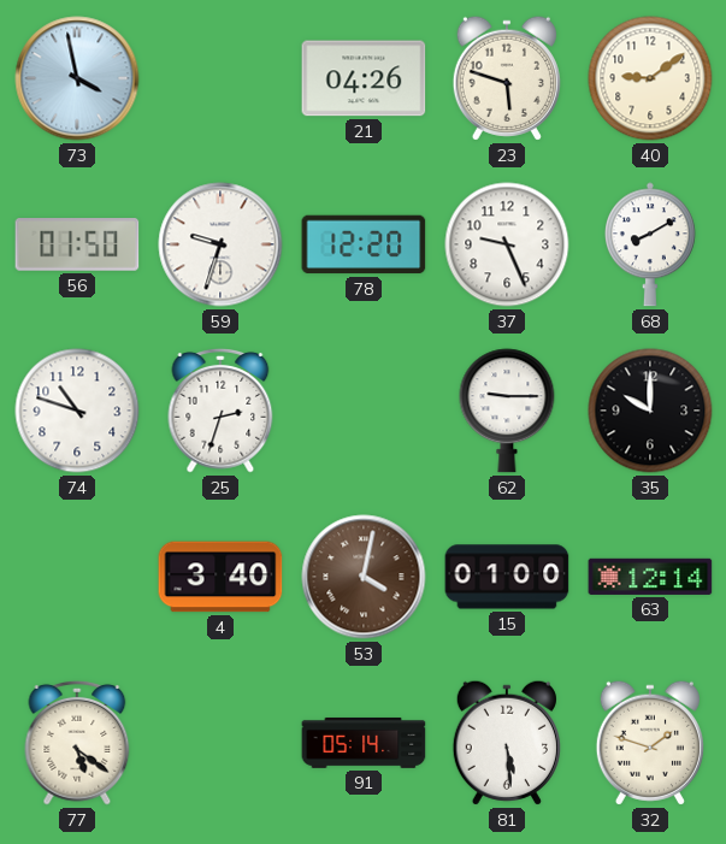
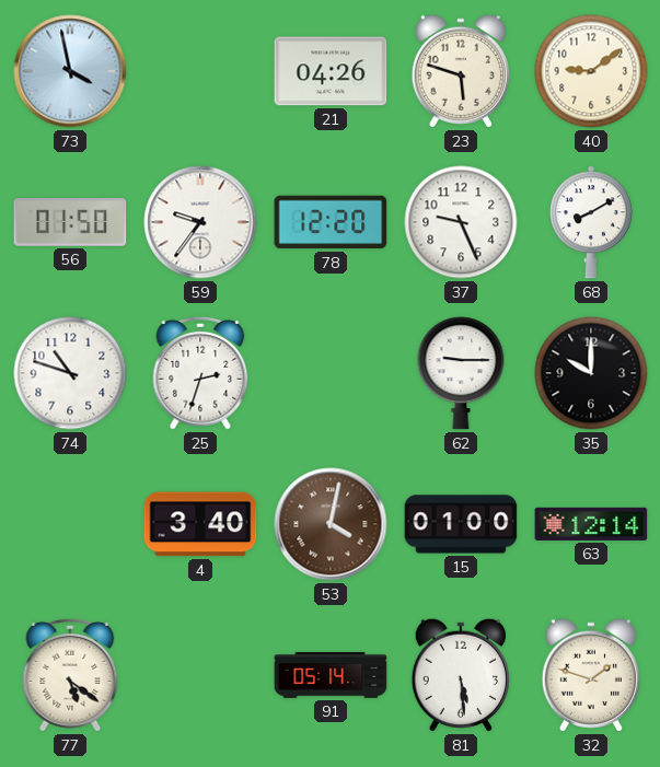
59: 9:33 -> 9:36 (200, 222)
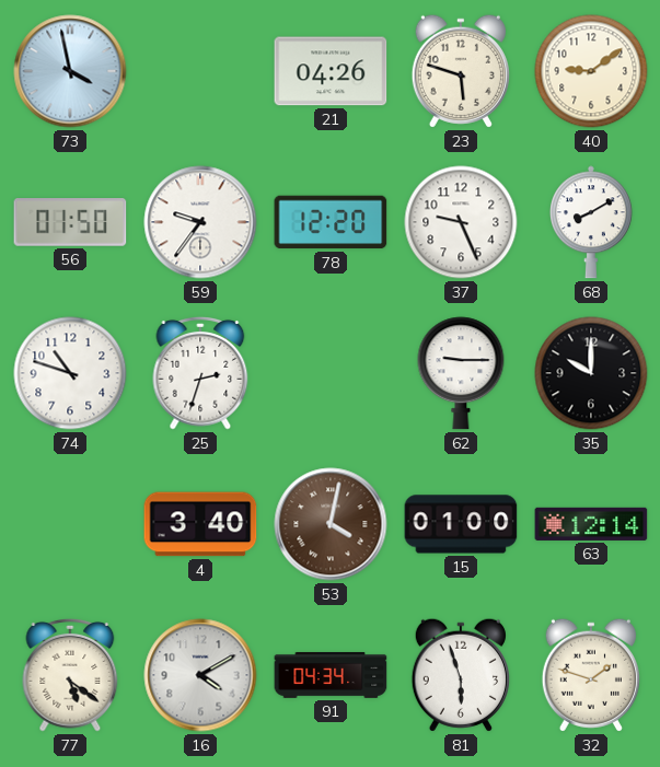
16: none -> 4:10 (200, 675)
91: 05:14 -> 04:34 (331, 675)
81: 5:29 -> 5:57 (461, 675)
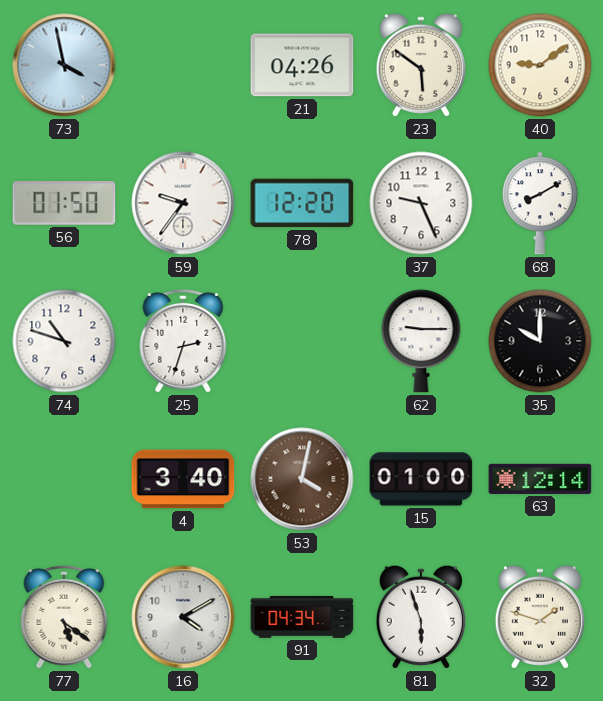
23: 5:48 -> 5:51 (421, 65)
